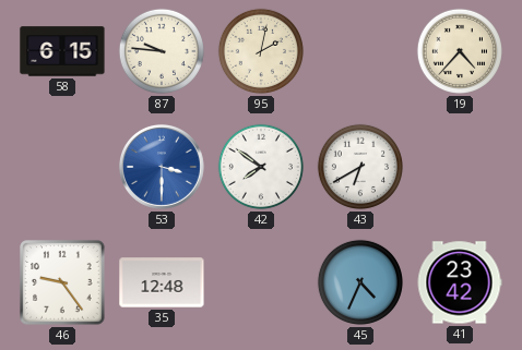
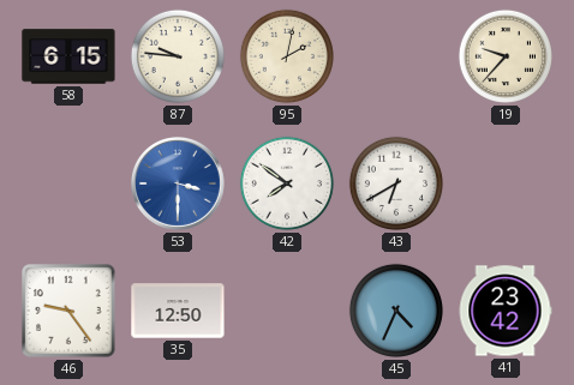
19: 4:37 -> 9:37 (506, 56)
35: 12:48 -> 12:50 (178, 311)
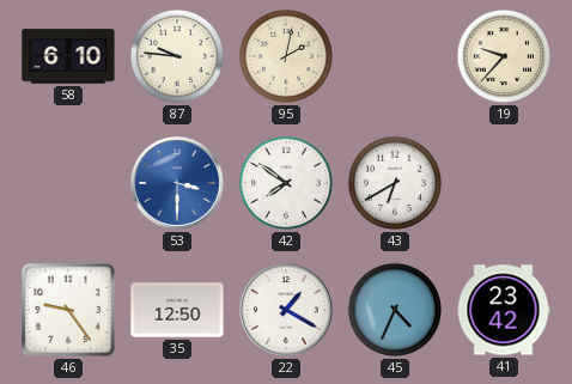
58: 6:15 -> 6:10 (68, 56)
22: none -> 1:20 (286, 310)
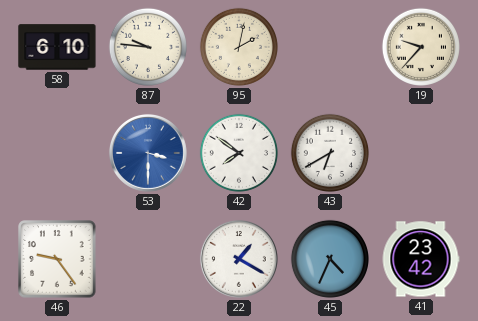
35: 12:50 -> none (177, 310)
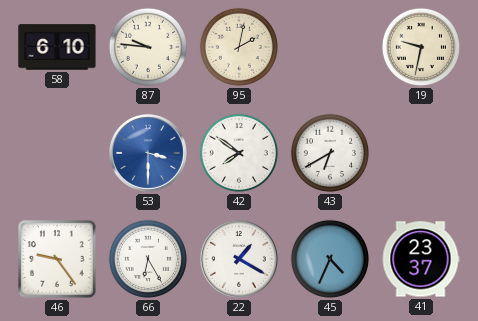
19: 9:37 -> 9:32 (421, 47)
66: none -> 6:25 (148, 259)
41: 23:42 -> 23:37 (421, 259)
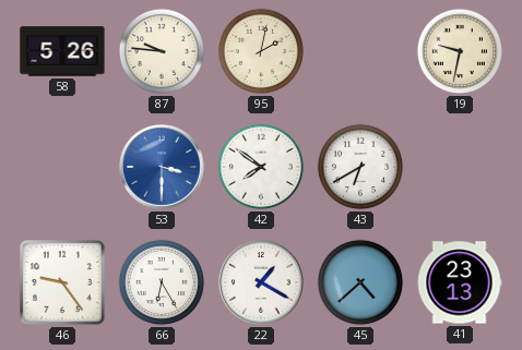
58: 6:10 -> 5:26 (62, 51)
45: 4:34 -> 4:38 (360, 282)
41: 23:37 -> 23:13 (460, 282)
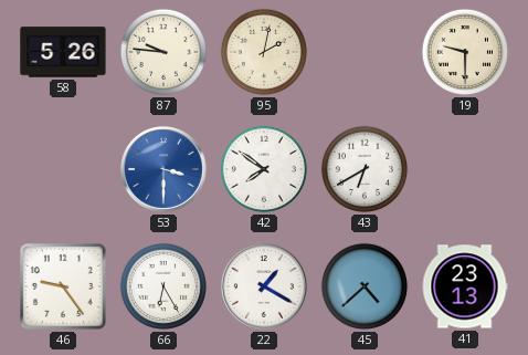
19: 9:32 -> 9:30 (465, 52)
